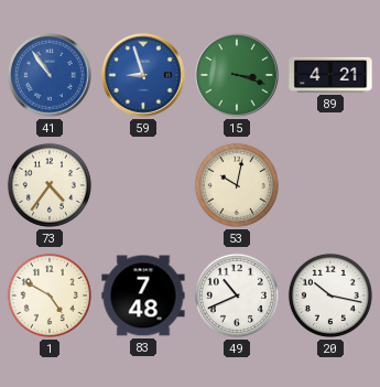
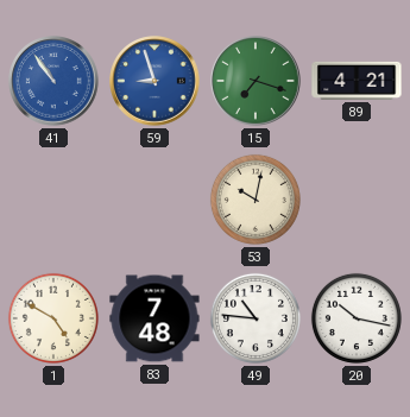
15: 3:18 -> 7:18 (256, 81)
73: 4:36 -> none (50, 185)
49: 10:41 -> 10:46 (256, 318)
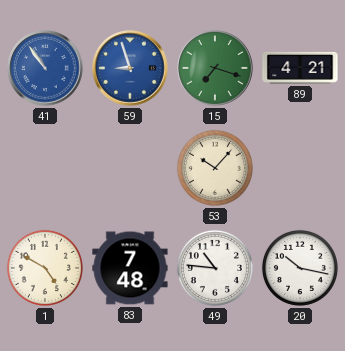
53: 10:02 -> 10:07 (215, 168)
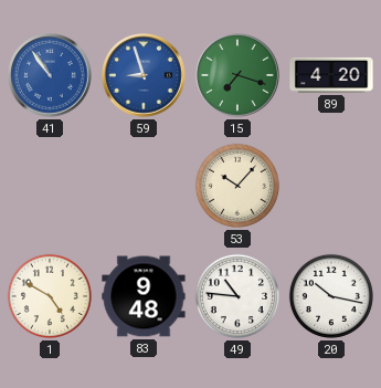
89: 4:21 -> 4:20 (331, 75)
83: 7:48 -> 9:48 (144, 296)
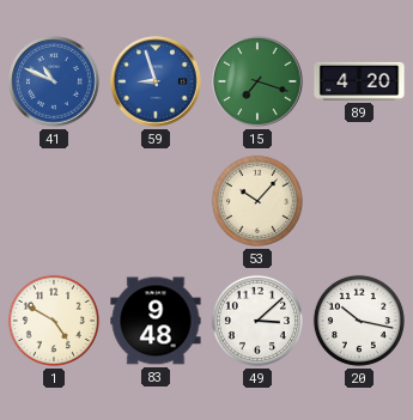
41: 10:54 -> 10:49 (54, 81)
49: 10:46 -> 3:08 (257, 321)
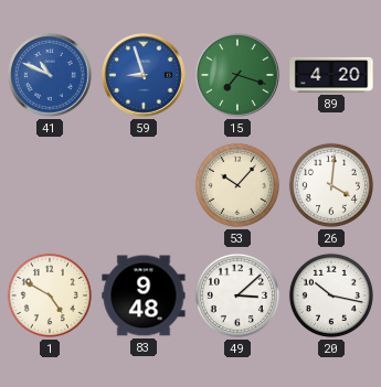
26: none -> 4:01 (331, 185)
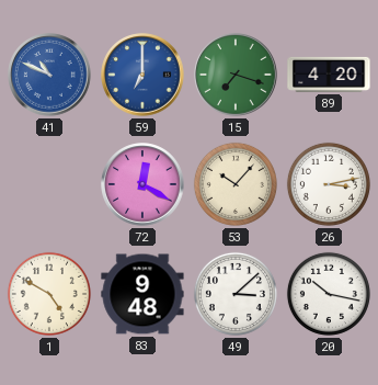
59: 8:57 -> 7:00 (142, 75)
72: none -> 12:20 (142, 184)
26: 4:01 -> 3:13 (329, 184)
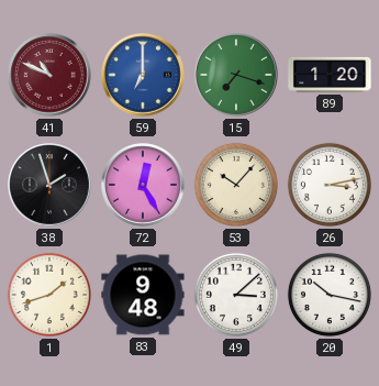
41 dial: blue -> burgundy (49, 75)
89: 4:20 -> 1:20 (330, 75)
38: none -> 1:57 (49, 185)
72: 12:20 -> 12:25 (143, 185)
1: 4:50 -> 1:42 (49, 295)
